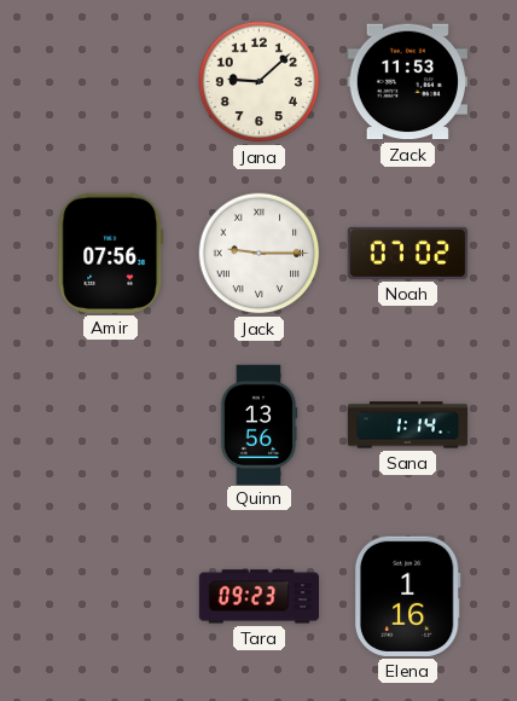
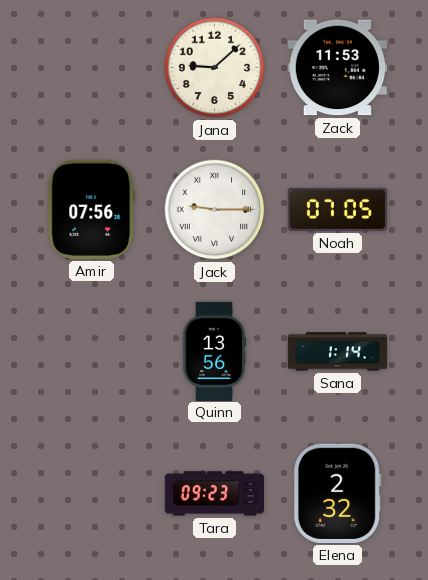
Noah: 07:02 -> 07:05 (337, 209)
Elena: 1:16 -> 2:32 (337, 493)
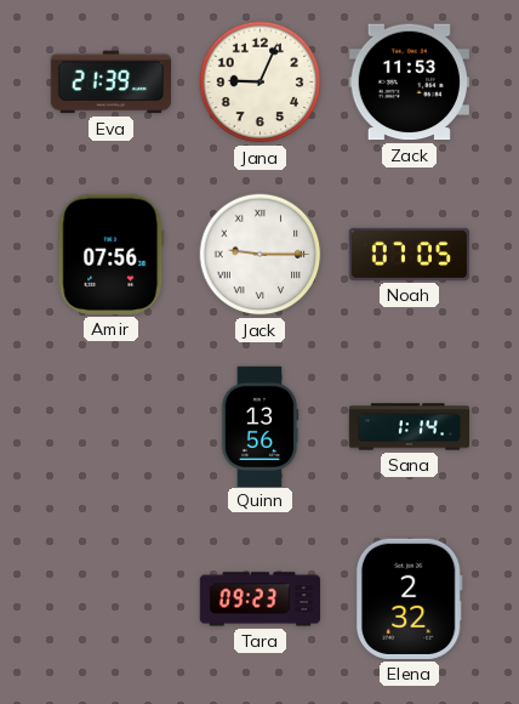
Eva: none -> 21:39 (110, 83)
Jana: 9:08 -> 9:04 (261, 83)
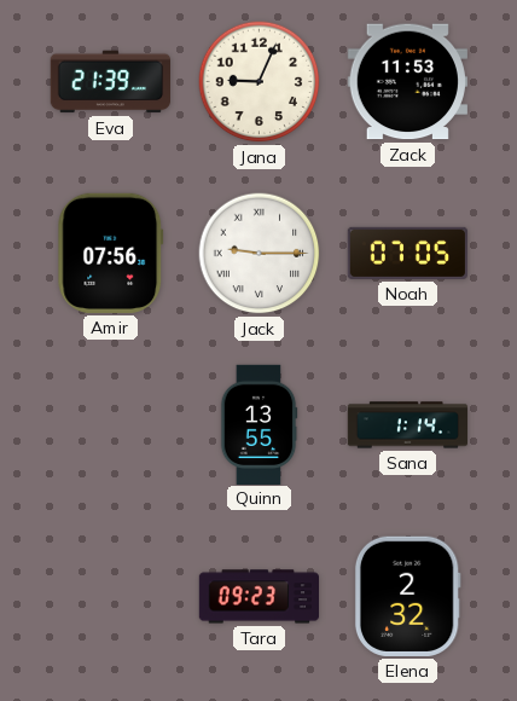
Quinn: 13:56 -> 13:55 (258, 424)
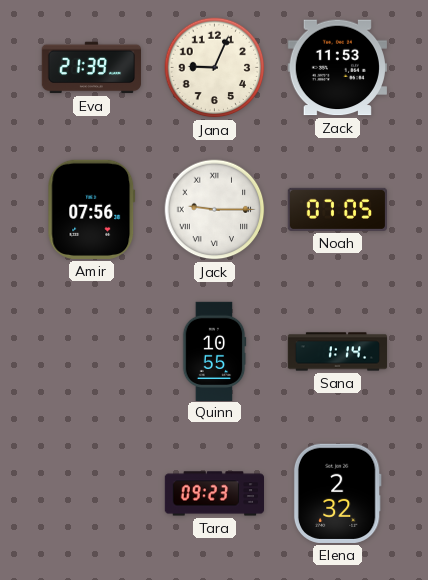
Quinn: 13:55 -> 10:55 (214, 351)
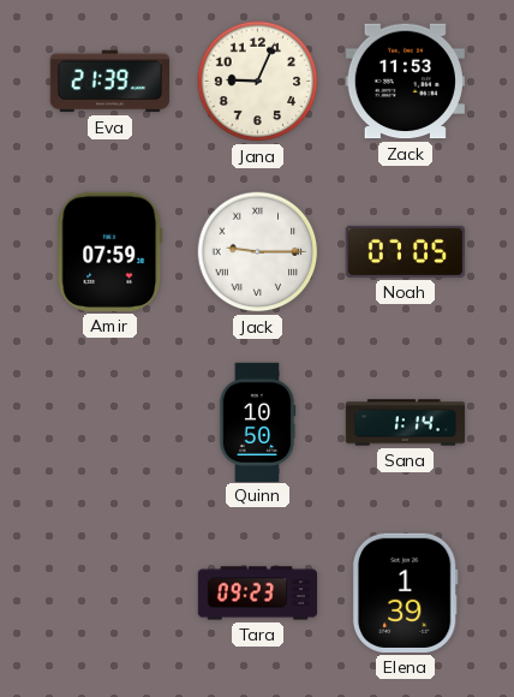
Amir: 07:56 -> 07:59 (110, 251)
Quinn: 10:55 -> 10:50 (257, 422)
Elena: 2:32 -> 1:39 (405, 592)
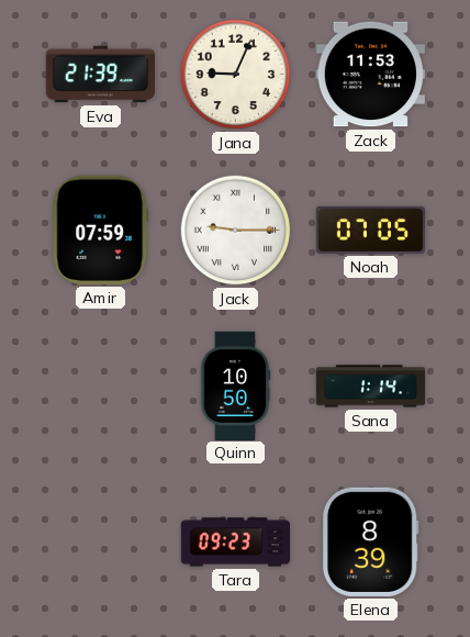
Elena: 1:39 -> 8:39 (370, 541)
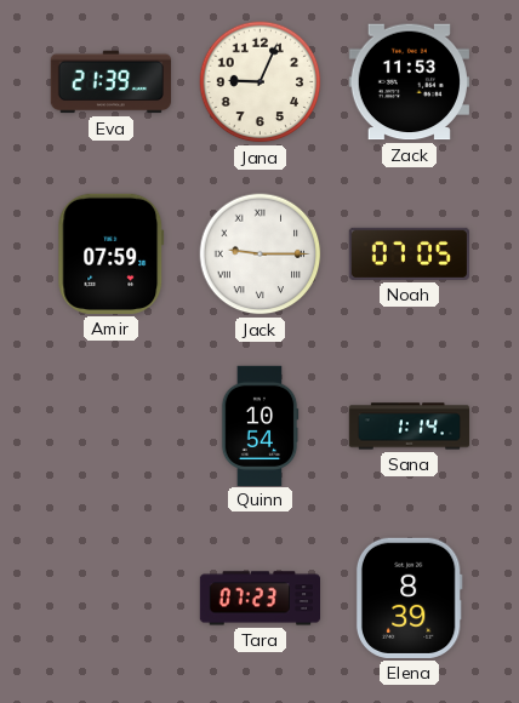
Quinn: 10:50 -> 10:54 (259, 425)
Tara: 09:23 -> 07:23 (259, 599)
